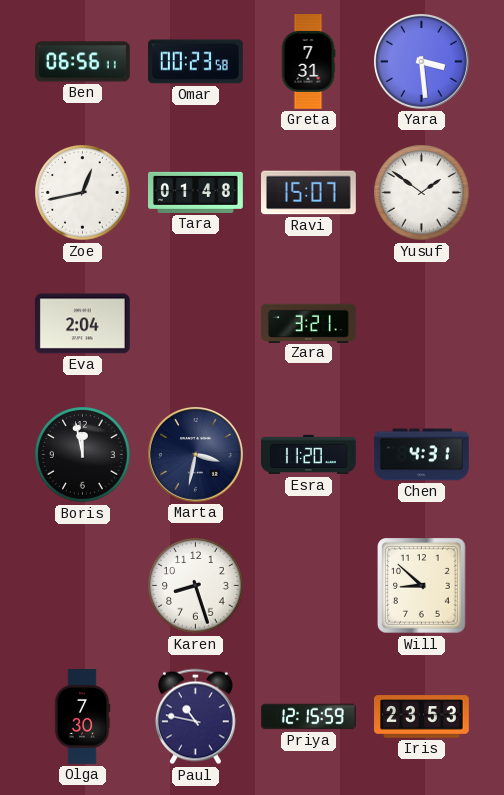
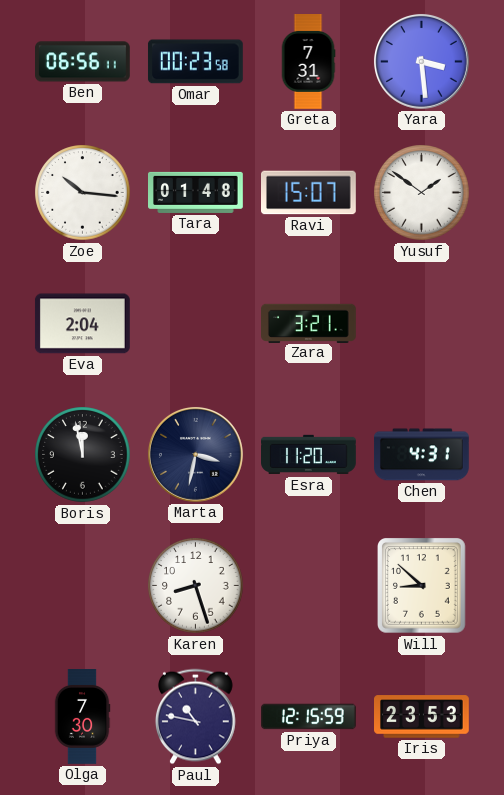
Zoe: 12:43 -> 10:16 (83, 193)
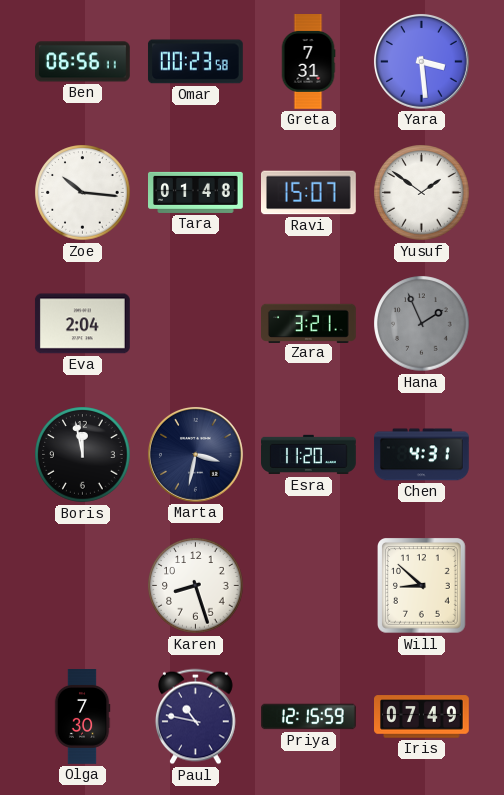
Hana: none -> 1:56 (422, 324)
Iris: 23:53 -> 07:49 (422, 717)
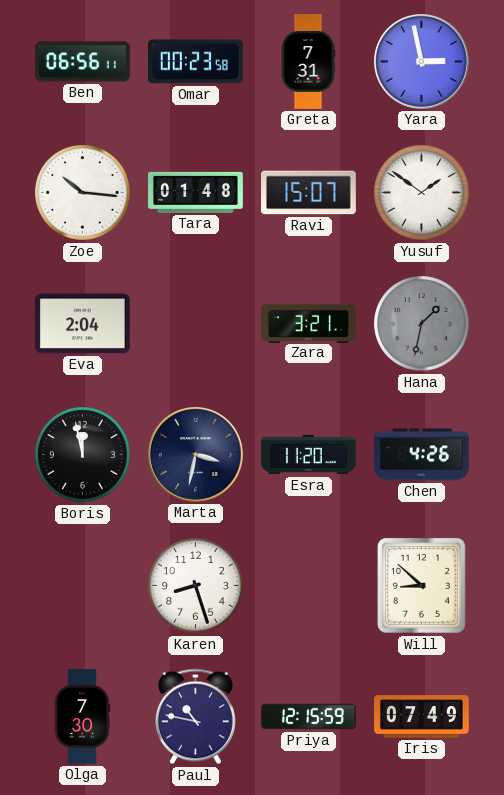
Yara: 3:29 -> 2:58 (421, 61)
Hana: 1:56 -> 1:32 (422, 324)
Chen: 4:31 -> 4:26 (422, 455)
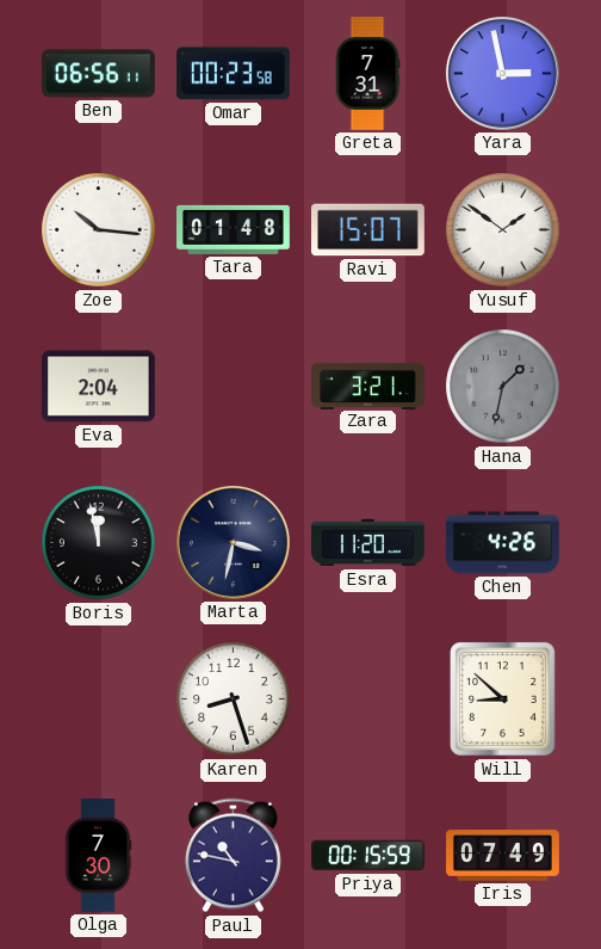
Priya: 12:15 -> 00:15 (368, 856)
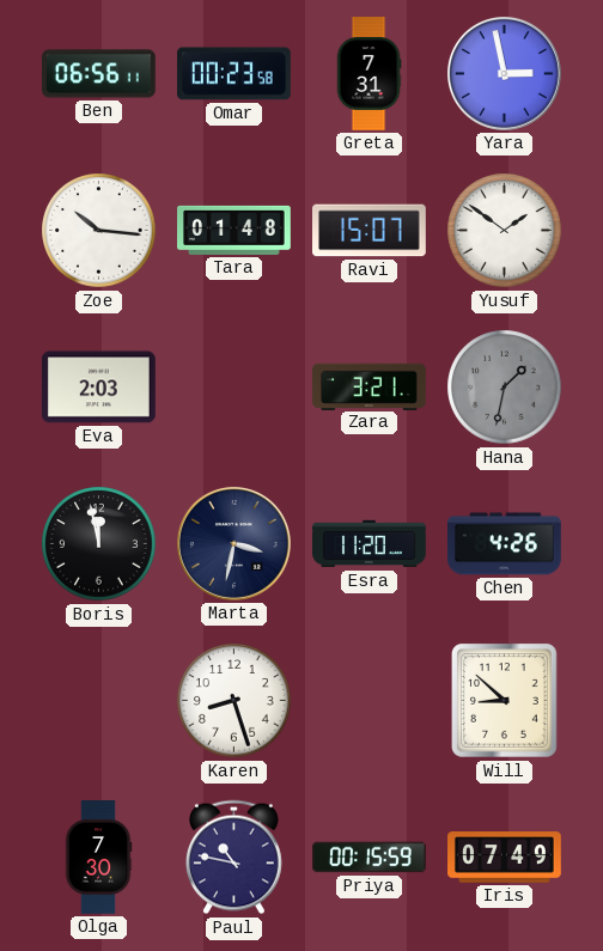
Eva: 2:04 -> 2:03 (98, 388)
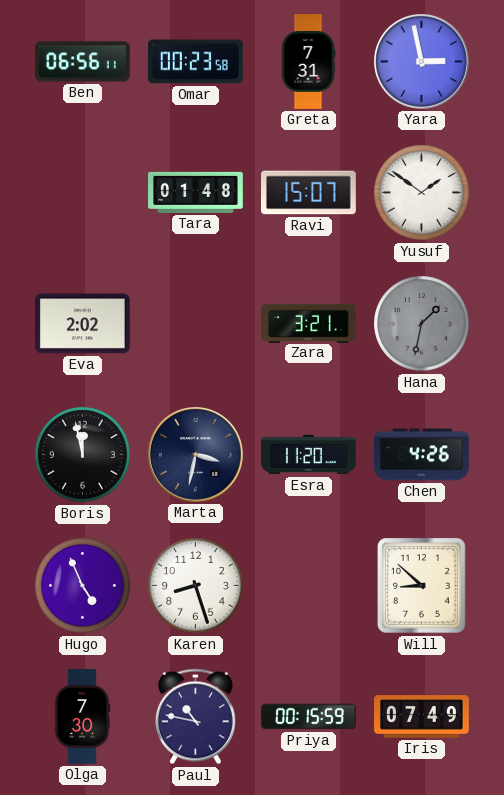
Zoe: 10:16 -> none (99, 231)
Eva: 2:03 -> 2:02 (82, 324)
Hugo: none -> 4:56 (83, 586)
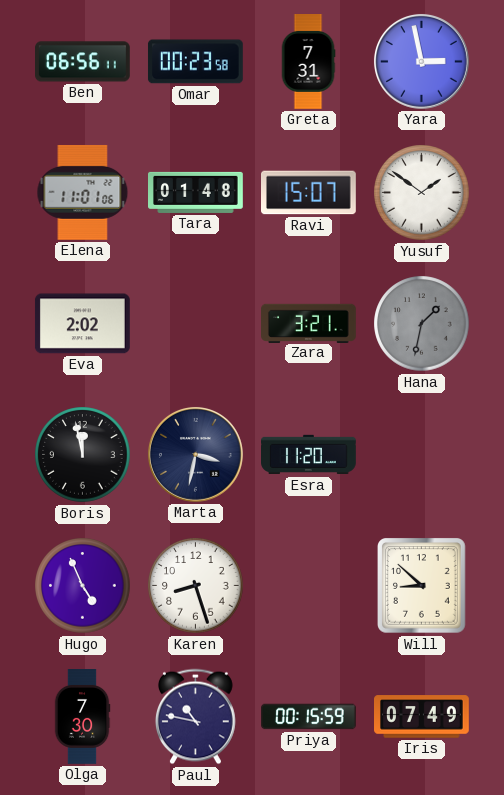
Elena: none -> 11:01 (83, 192)
Chen: 4:26 -> none (422, 455)
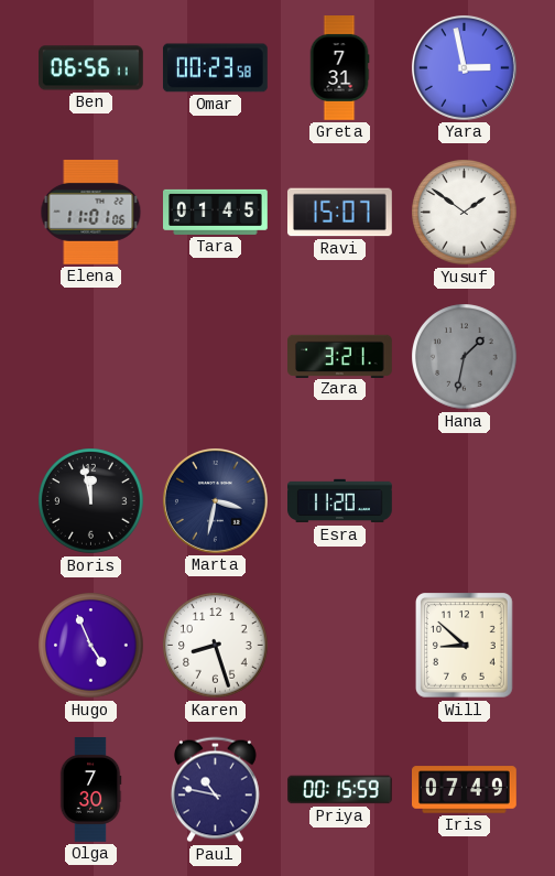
Tara: 01:48 -> 01:45 (216, 212)
Eva: 2:02 -> none (82, 324)
